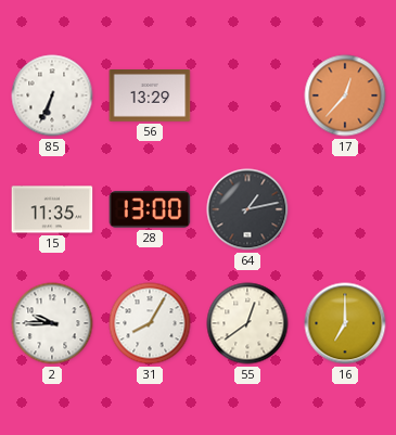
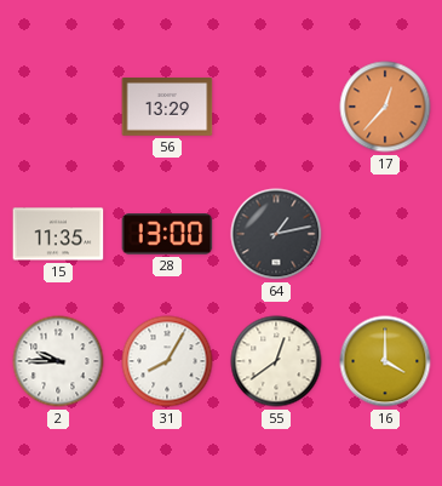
85: 6:34 -> none (52, 95)
16: 7:00 -> 4:00 (385, 361)
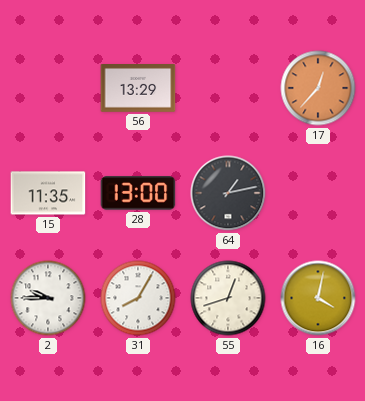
55: 12:39 -> 12:42 (228, 298)
16: 4:00 -> 4:02 (318, 298)
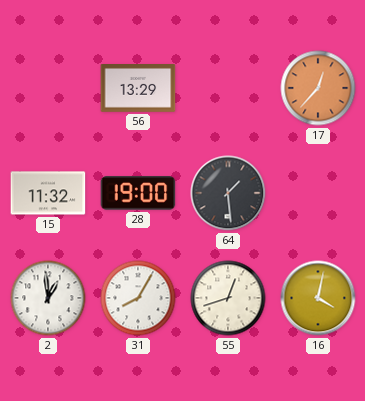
15: 11:35 -> 11:32 (48, 193)
28: 13:00 -> 19:00 (138, 193)
64: 1:13 -> 1:29 (228, 193)
2: 9:45 -> 12:59 (48, 298)
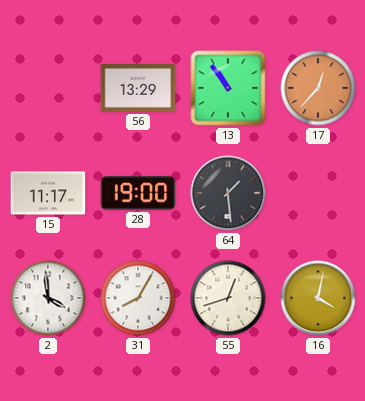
13: none -> 10:54 (228, 88)
15: 11:32 -> 11:17 (48, 193)
2: 12:59 -> 3:59 (48, 298)
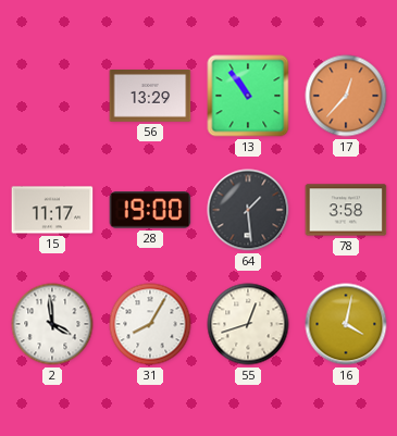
78: none -> 3:58 (346, 210)
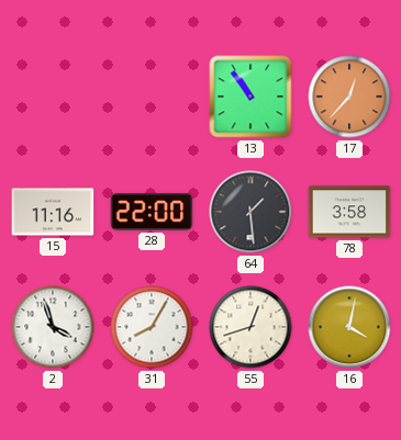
56: 13:29 -> none (150, 97)
15: 11:17 -> 11:16 (53, 212)
28: 19:00 -> 22:00 (152, 212)
2: 3:59 -> 3:57 (53, 327)
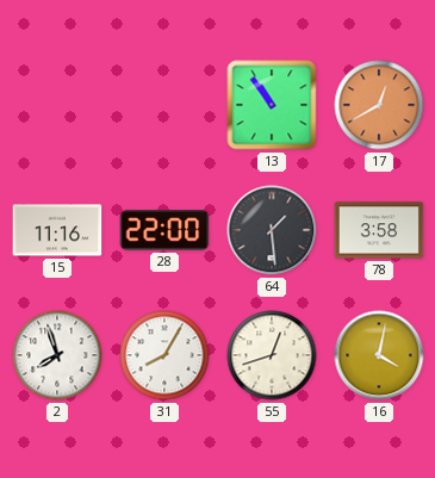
17: 12:37 -> 12:40 (379, 105)
2: 3:57 -> 7:57 (57, 355)
